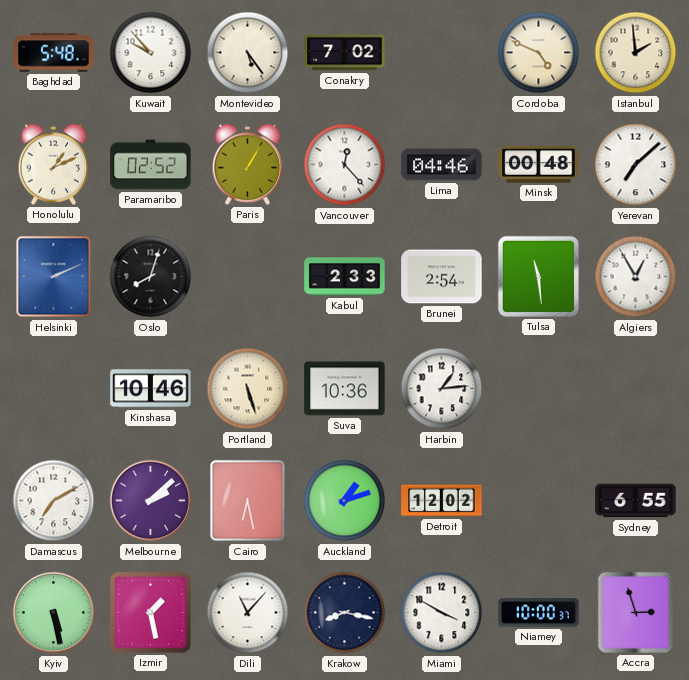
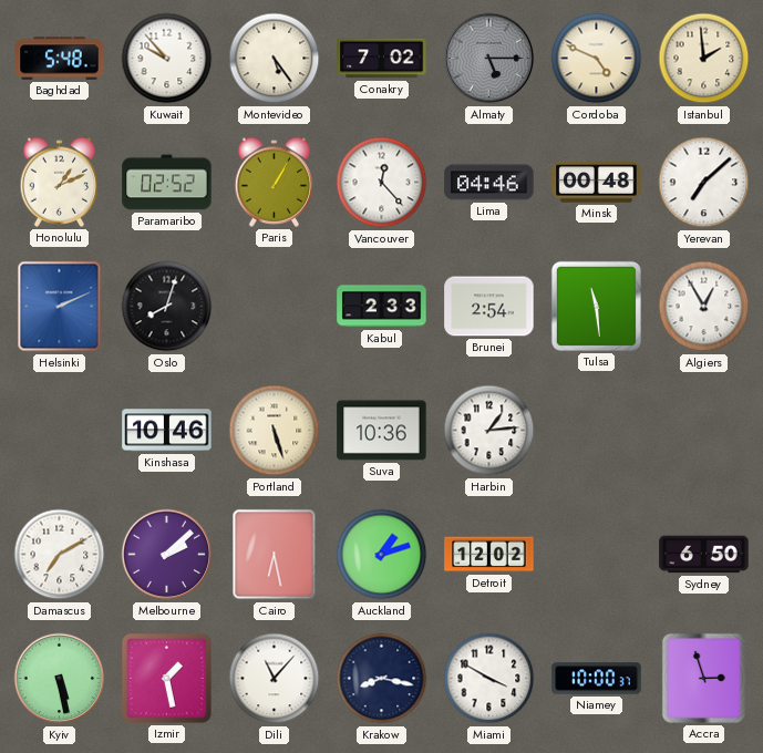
Almaty: none -> 5:15 (489, 59)
Sydney: 6:55 -> 6:50 (704, 555)
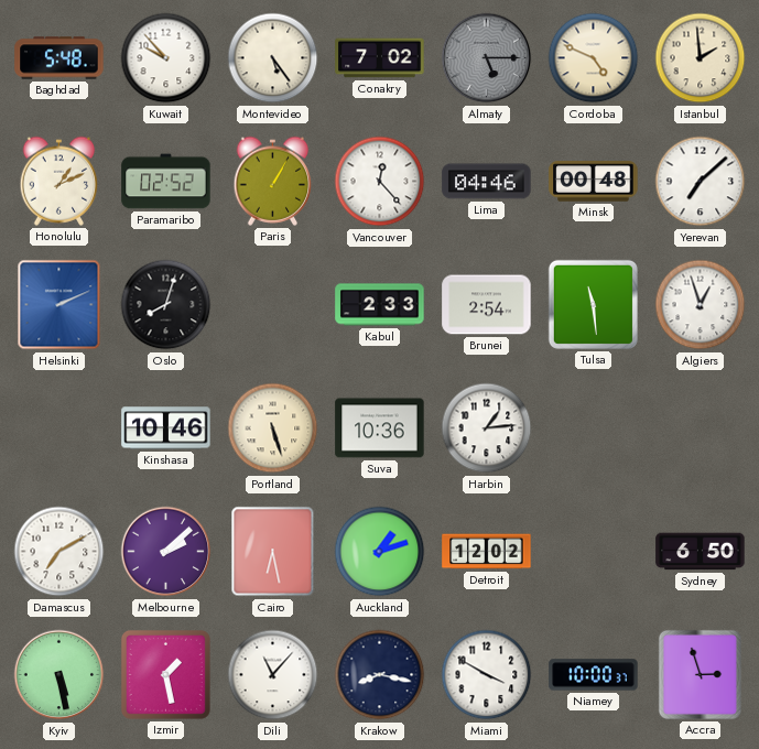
Algiers: 12:55 -> 12:57 (701, 305)
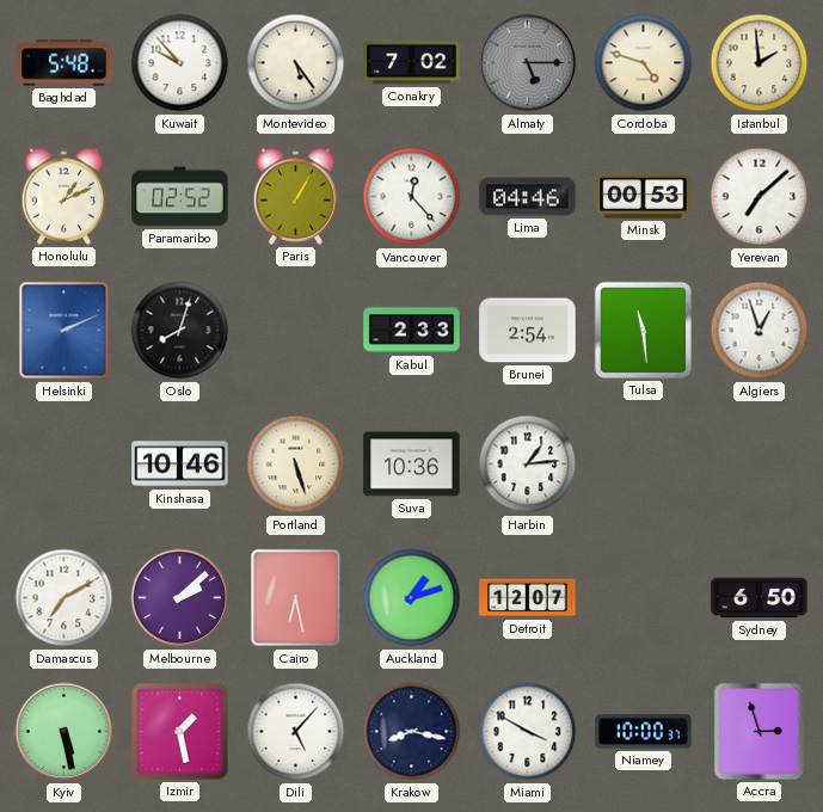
Cordoba: 4:49 -> 4:48 (644, 63)
Minsk: 00:48 -> 00:53 (644, 197)
Detroit: 12:02 -> 12:07 (528, 598)
Dili: 11:07 -> 5:07 (296, 732)
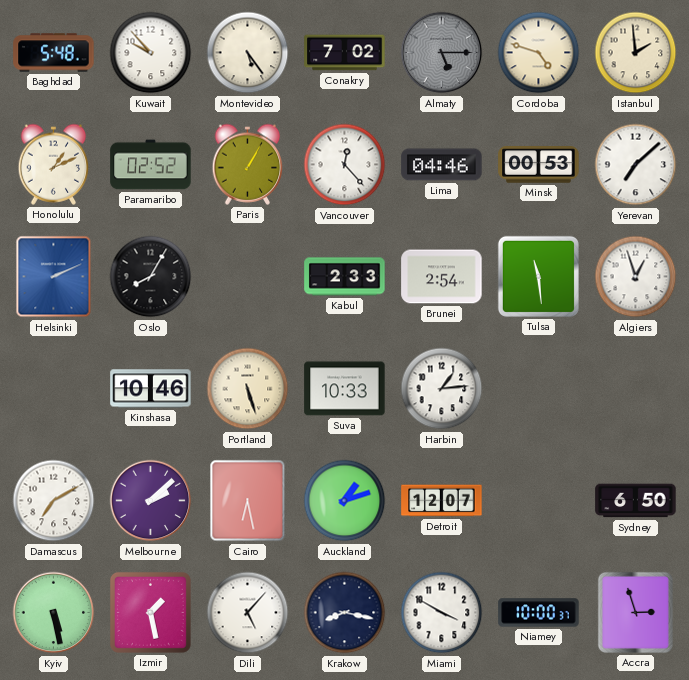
Oslo: 8:03 -> 8:05 (151, 277)
Suva: 10:36 -> 10:33 (345, 389)
